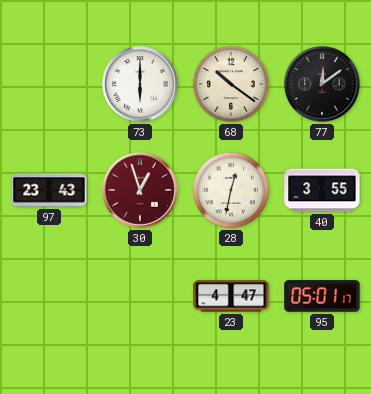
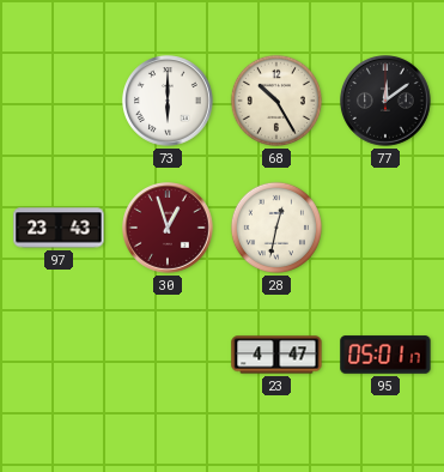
68: 10:21 -> 10:25 (276, 101)
40: 3:55 -> none (322, 190)
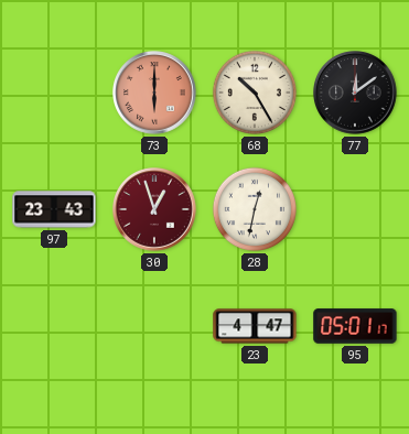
73 dial: white -> salmon (154, 93)
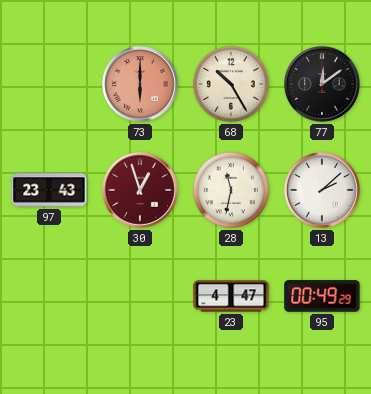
28: 12:32 -> 11:32 (231, 190)
13: none -> 2:08 (322, 190)
95: 05:01 -> 00:49 (322, 296)
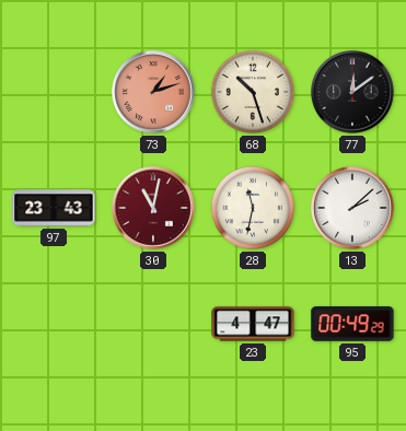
73: 6:00 -> 1:12 (153, 92)
68: 10:25 -> 10:27 (253, 92)
30: 12:57 -> 11:02 (153, 208)
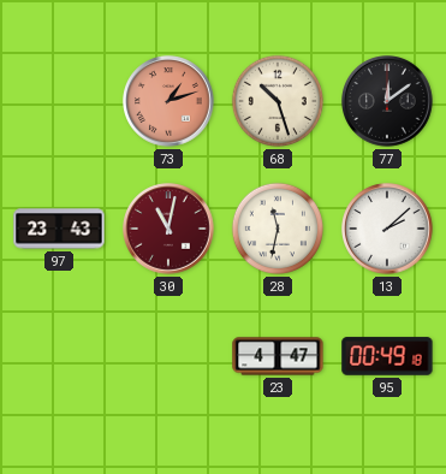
95: 00:49:29 -> 00:49:18 (387, 356)
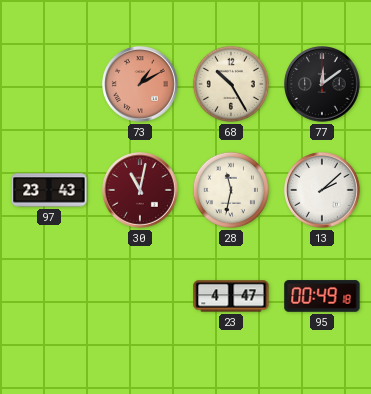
73: 1:12 -> 1:10 (140, 84)
68: 10:27 -> 10:25 (231, 84)
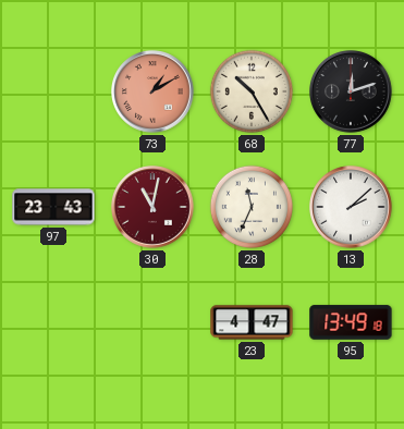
77: 12:09 -> 12:12 (351, 91)
28: 11:32 -> 11:34 (252, 207)
95: 00:49 -> 13:49 (351, 322)
